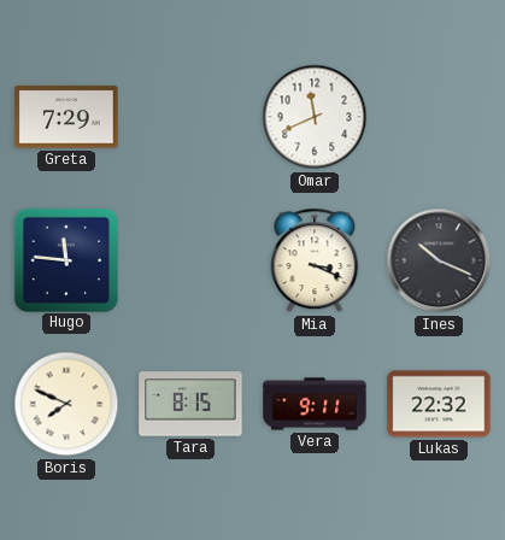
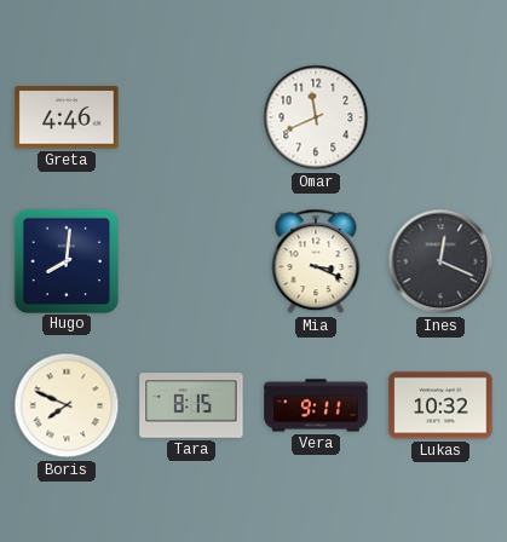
Greta: 7:29 -> 4:46 (67, 117)
Hugo: 11:46 -> 8:01 (65, 260)
Ines: 10:19 -> 12:19 (440, 261)
Lukas: 22:32 -> 10:32 (440, 405)
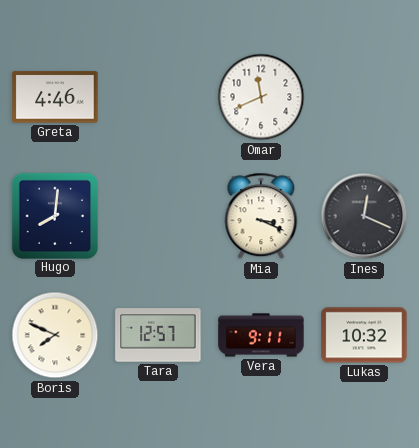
Tara: 8:15 -> 12:57 (158, 335)
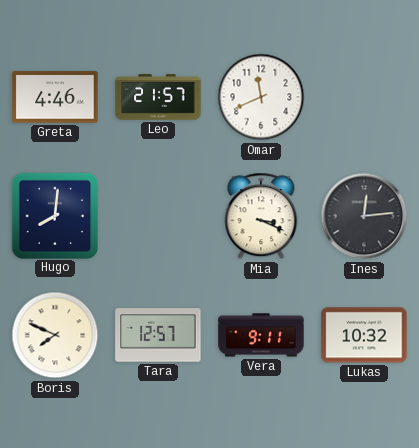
Leo: none -> 21:57 (158, 97)
Ines: 12:19 -> 12:14 (364, 216)
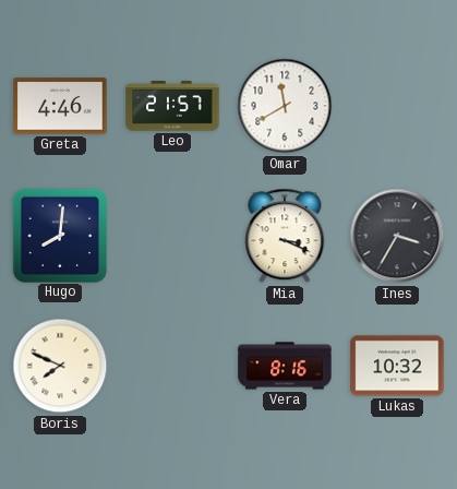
Omar: 11:41 -> 11:40 (285, 106)
Ines: 12:14 -> 3:35 (397, 236)
Tara: 12:57 -> none (158, 335)
Vera: 9:11 -> 8:16 (285, 366)
